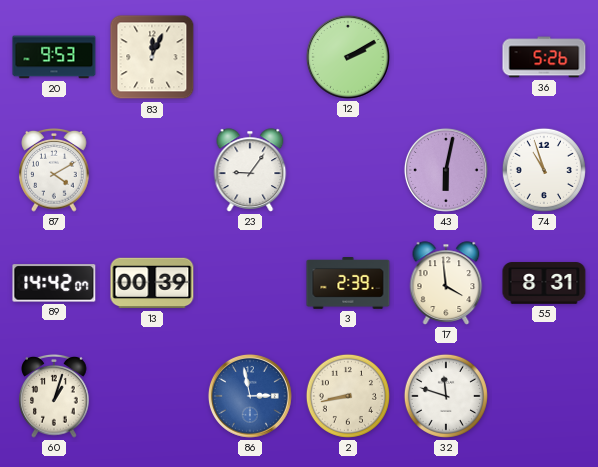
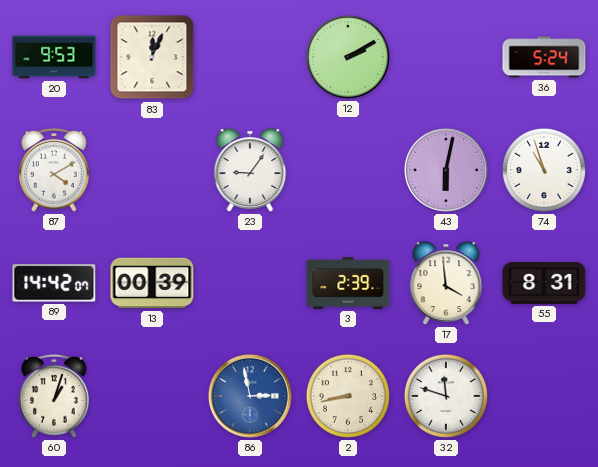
36: 5:26 -> 5:24 (544, 57)
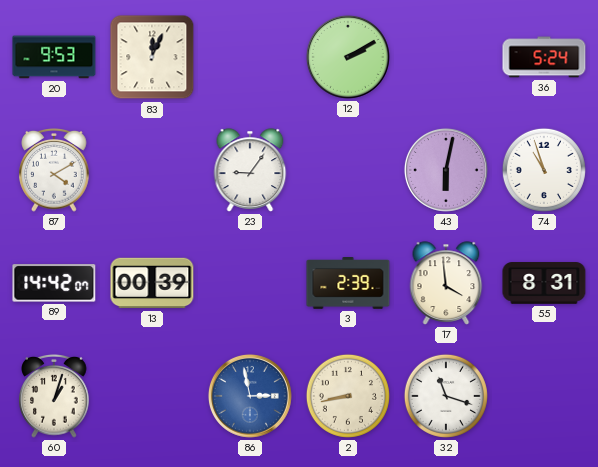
32: 11:48 -> 11:18 (446, 396)
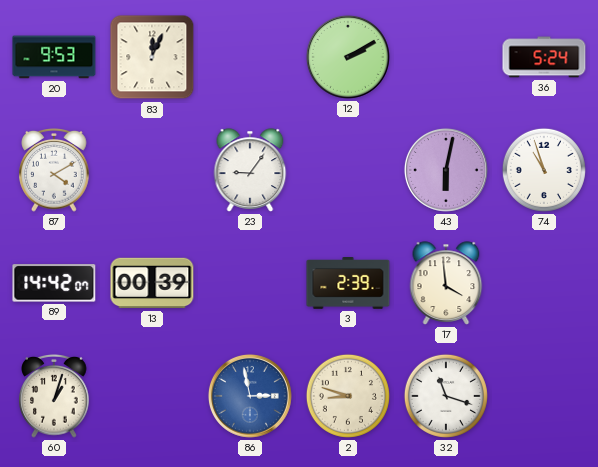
55: 8:31 -> none (544, 283)
2: 8:43 -> 8:48 (348, 396)
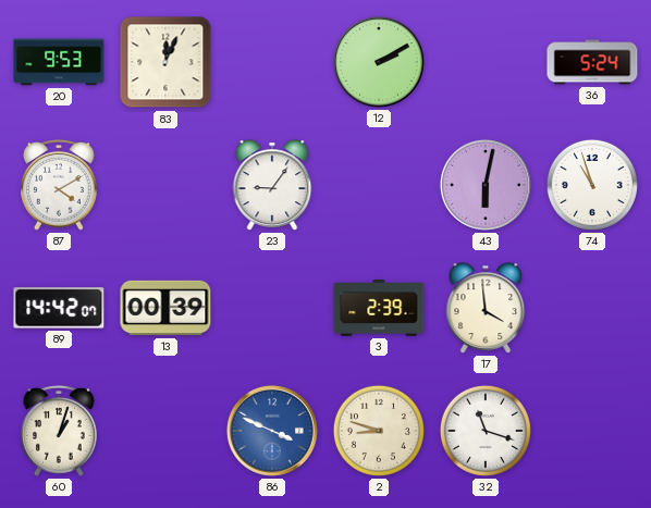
86: 2:58 -> 3:49 (272, 431)
